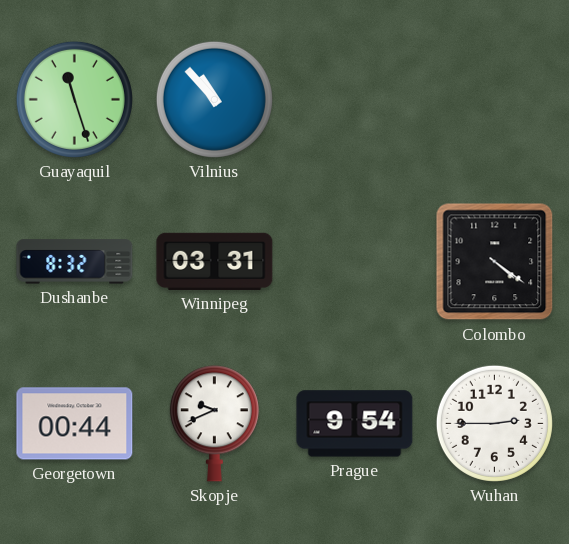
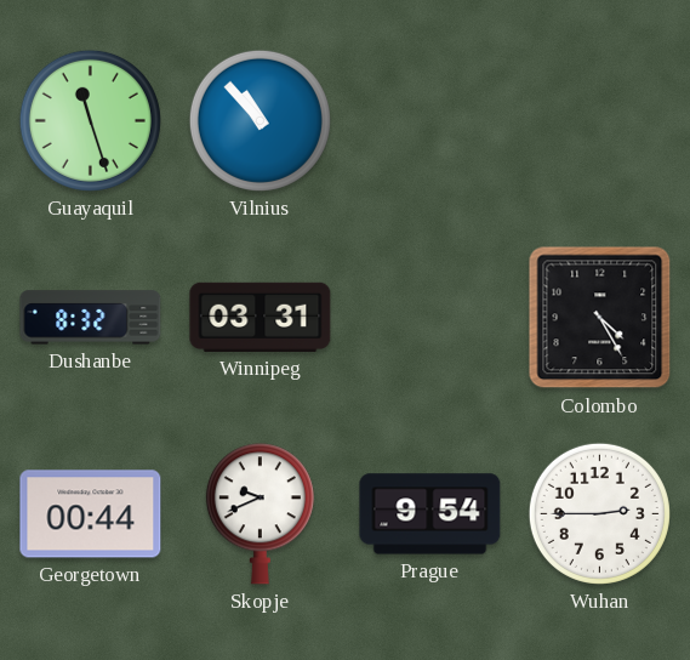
Colombo: 4:21 -> 4:25 (600, 318)
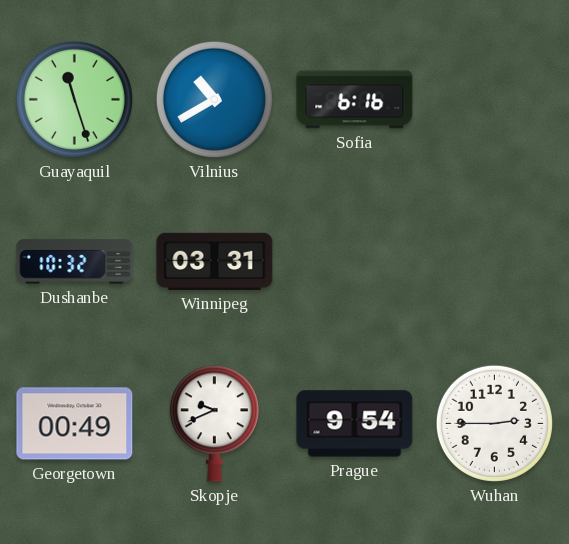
Vilnius: 10:53 -> 10:40 (214, 99)
Sofia: none -> 6:16 (355, 100)
Dushanbe: 8:32 -> 10:32 (75, 262)
Colombo: 4:25 -> none (600, 318)
Georgetown: 00:44 -> 00:49 (75, 424)
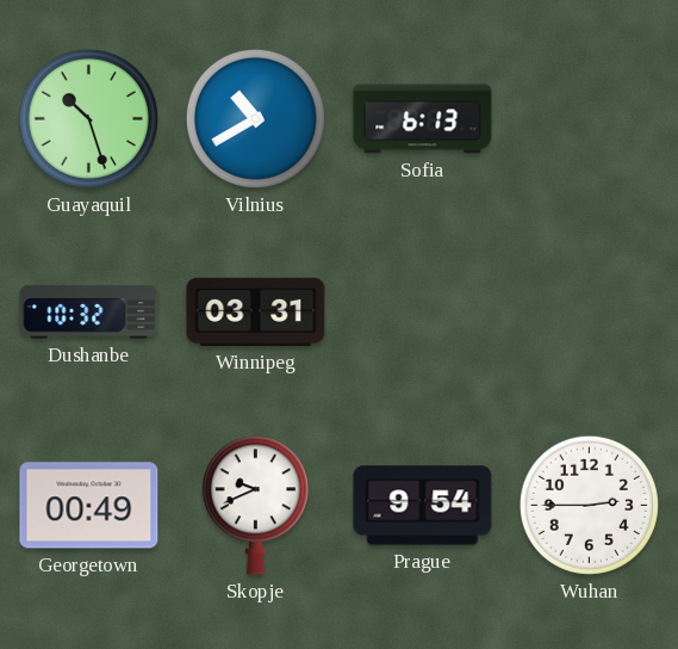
Guayaquil: 11:27 -> 10:27 (88, 118)
Sofia: 6:16 -> 6:13 (423, 119)
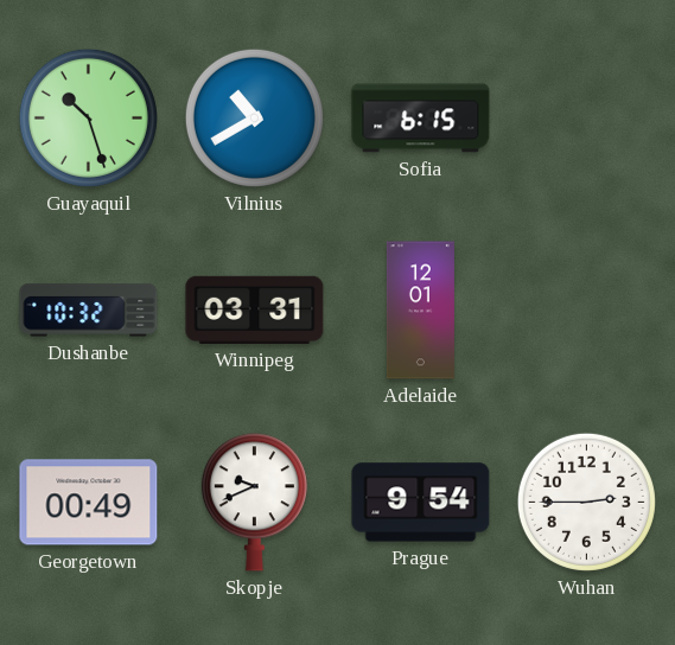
Sofia: 6:13 -> 6:15 (421, 119)
Adelaide: none -> 12:01 (420, 311)
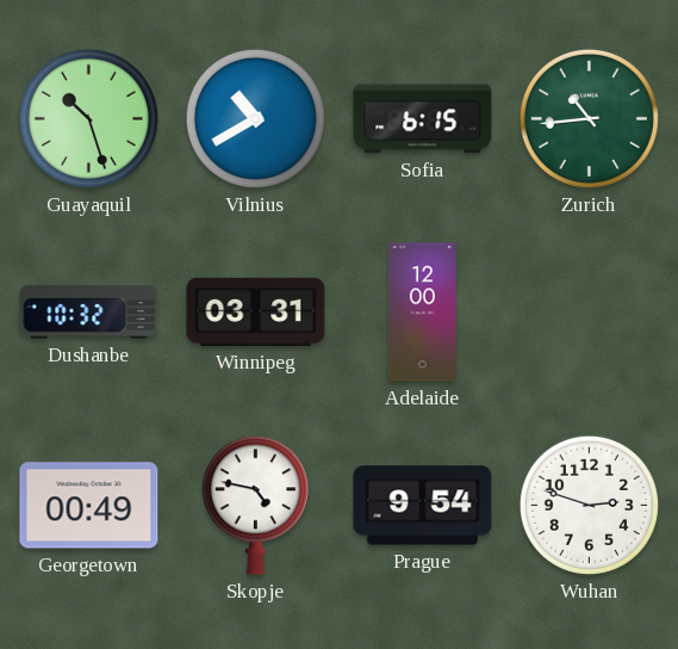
Zurich: none -> 10:44 (589, 118)
Adelaide: 12:01 -> 12:00 (422, 313)
Skopje: 9:41 -> 4:47 (255, 506)
Wuhan: 2:45 -> 2:48 (589, 505)
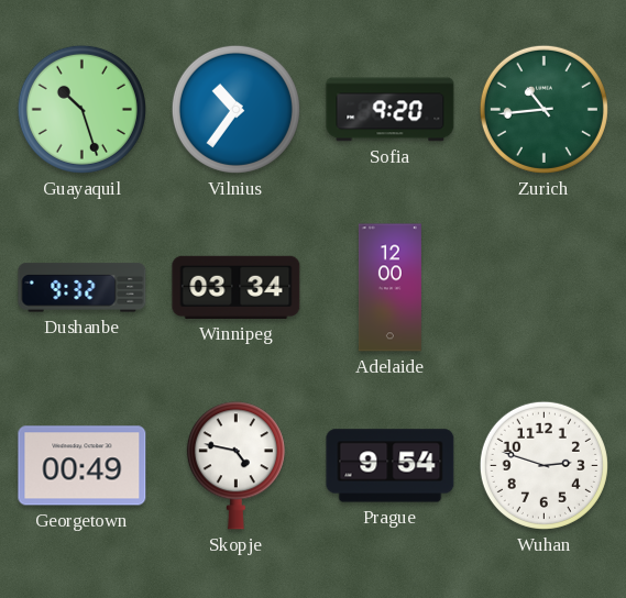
Vilnius: 10:40 -> 10:36 (235, 109)
Sofia: 6:15 -> 9:20 (391, 110)
Dushanbe: 10:32 -> 9:32 (83, 288)
Winnipeg: 03:31 -> 03:34 (237, 287)
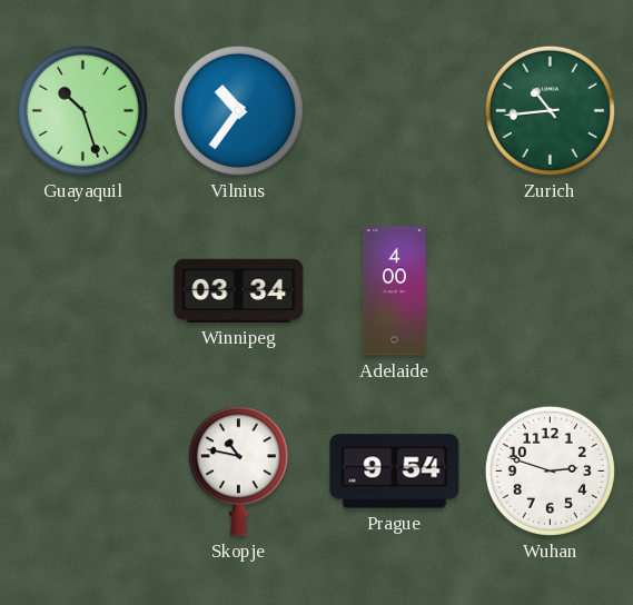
Sofia: 9:20 -> none (391, 110)
Dushanbe: 9:32 -> none (83, 288)
Adelaide: 12:00 -> 4:00 (394, 291)
Georgetown: 00:49 -> none (83, 466)
Skopje: 4:47 -> 10:47 (238, 472)
